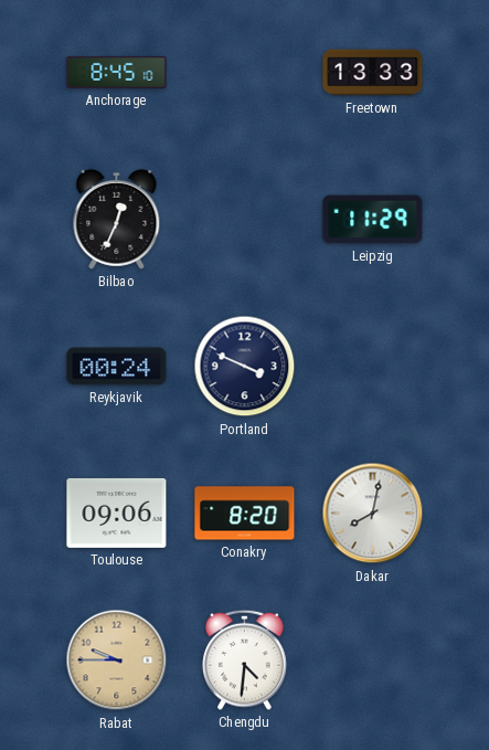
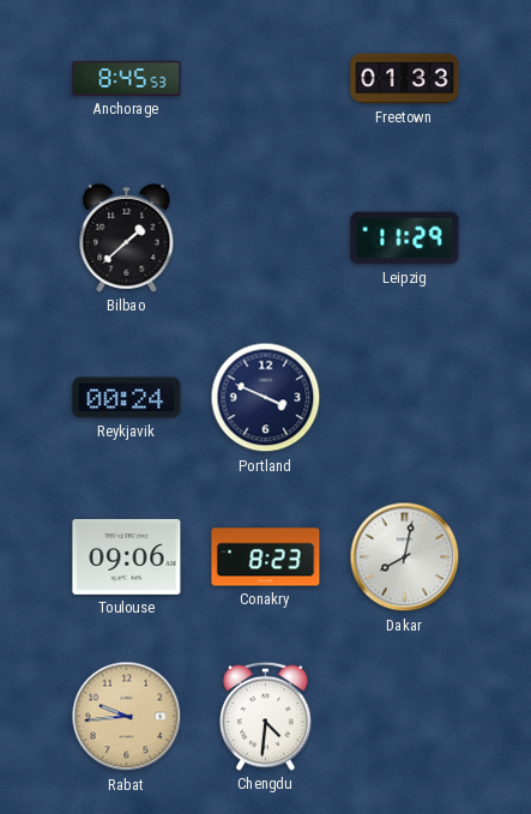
Anchorage: 8:45:10 -> 8:45:53 (127, 78)
Freetown: 13:33 -> 01:33 (405, 79)
Bilbao: 12:34 -> 1:38 (127, 237)
Conakry: 8:20 -> 8:23 (266, 557)
Rabat: 9:45 -> 9:44 (127, 717)
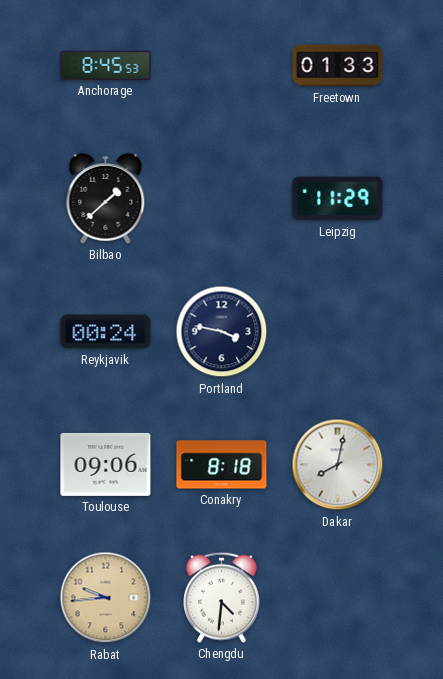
Portland: 3:49 -> 3:47 (222, 332)
Conakry: 8:23 -> 8:18 (222, 465)
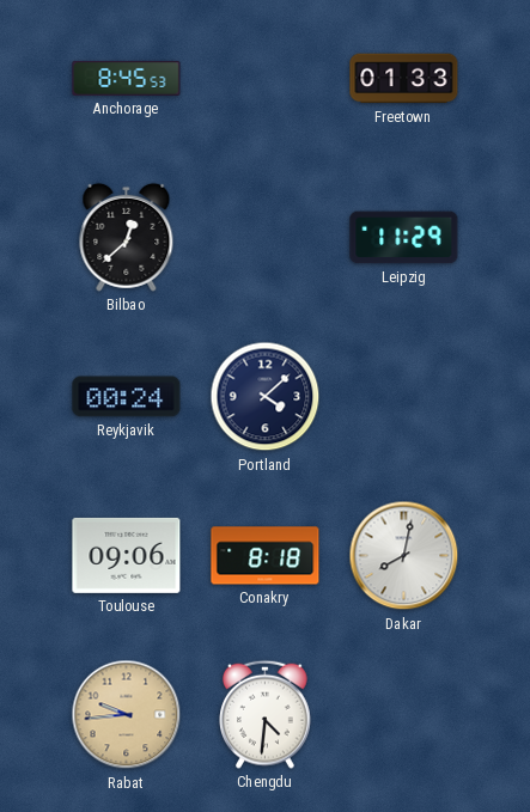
Bilbao: 1:38 -> 12:38 (127, 237)
Portland: 3:47 -> 4:08 (266, 397)
